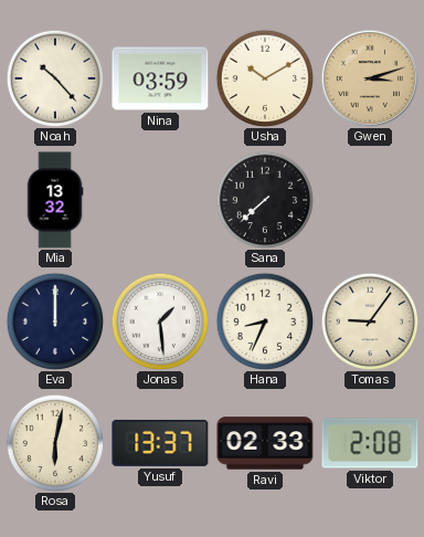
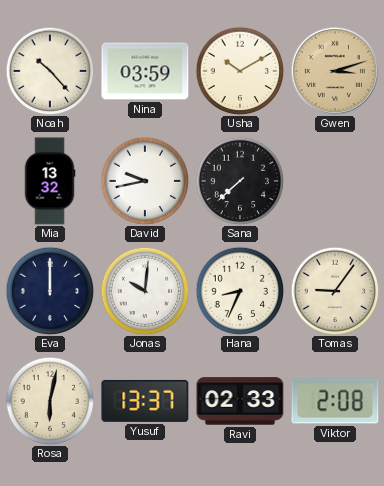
David: none -> 9:43 (145, 181)
Jonas: 1:29 -> 10:01 (145, 291)
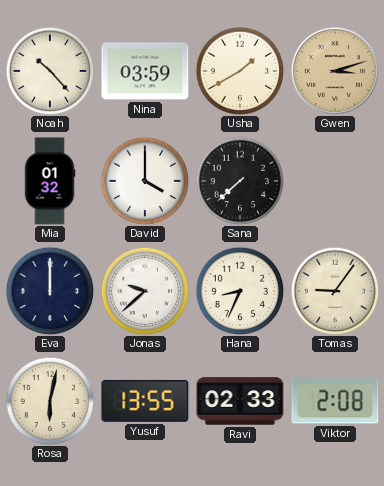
Usha: 10:10 -> 1:40 (240, 71)
Mia: 13:32 -> 01:32 (50, 181)
David: 9:43 -> 4:00 (145, 181)
Jonas: 10:01 -> 9:38 (145, 291)
Yusuf: 13:37 -> 13:55 (145, 401)
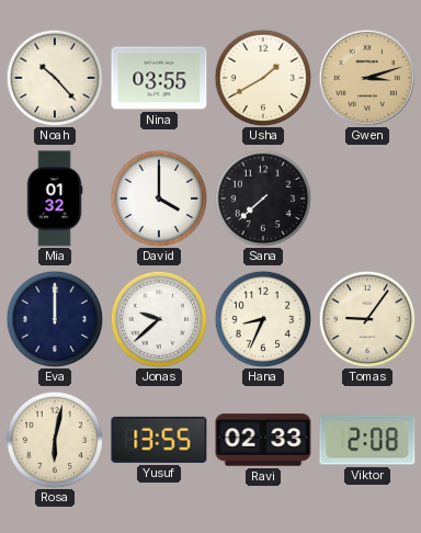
Nina: 03:59 -> 03:55 (159, 78)
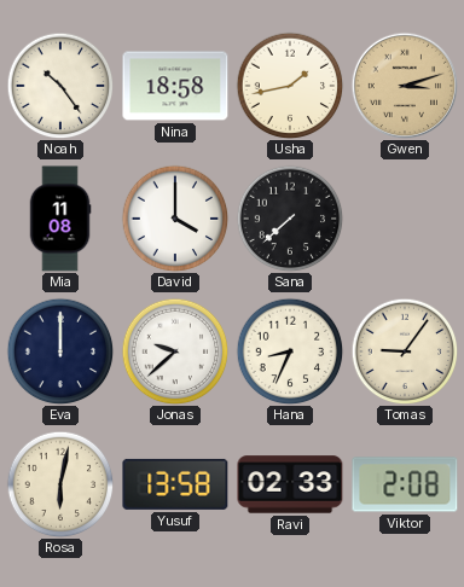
Noah: 10:23 -> 10:24 (60, 86)
Nina: 03:55 -> 18:58 (175, 86)
Usha: 1:40 -> 1:43 (290, 86)
Mia: 01:32 -> 11:08 (60, 219)
Yusuf: 13:55 -> 13:58 (175, 484)
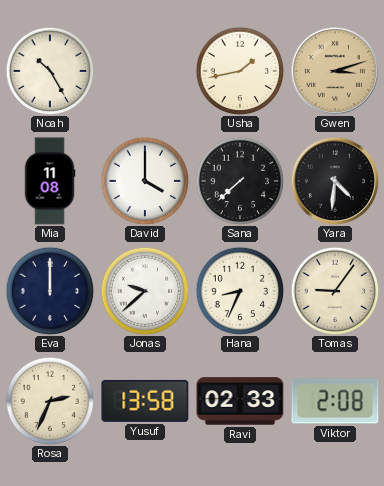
Noah: 10:24 -> 10:25 (50, 71)
Nina: 18:58 -> none (175, 86)
Yara: none -> 4:31 (335, 181)
Rosa: 6:02 -> 2:34 (50, 401)
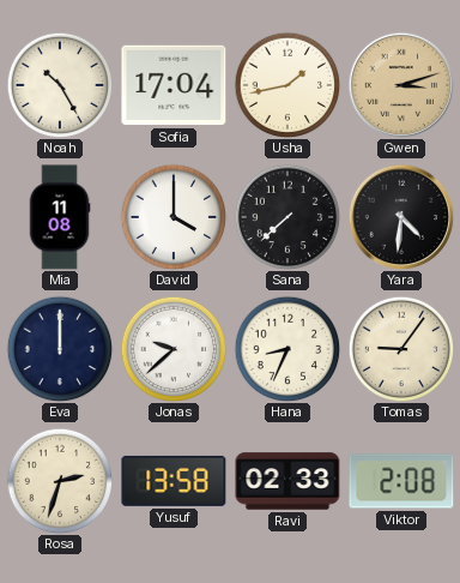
Sofia: none -> 17:04 (174, 85)
Rosa: 2:34 -> 2:33 (60, 481)
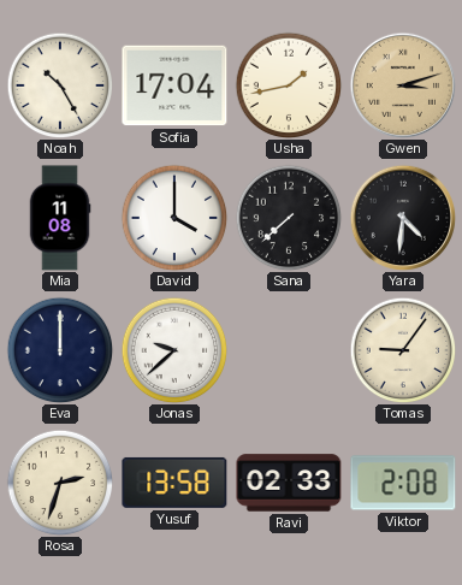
Hana: 8:34 -> none (287, 349)
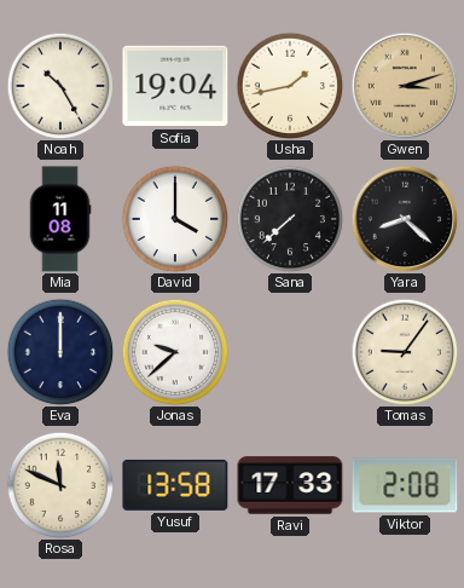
Sofia: 17:04 -> 19:04 (175, 86)
Yara: 4:31 -> 8:22 (405, 219)
Rosa: 2:33 -> 11:49 (60, 485)
Ravi: 02:33 -> 17:33 (290, 485)
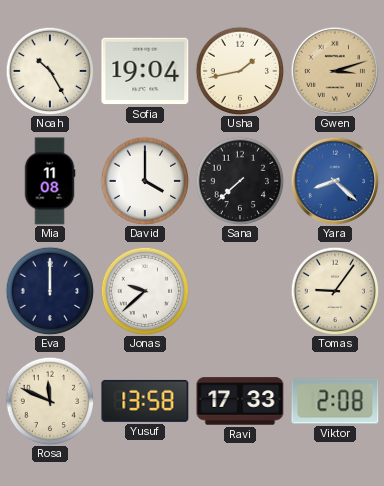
Yara dial: black -> blue (335, 181)
